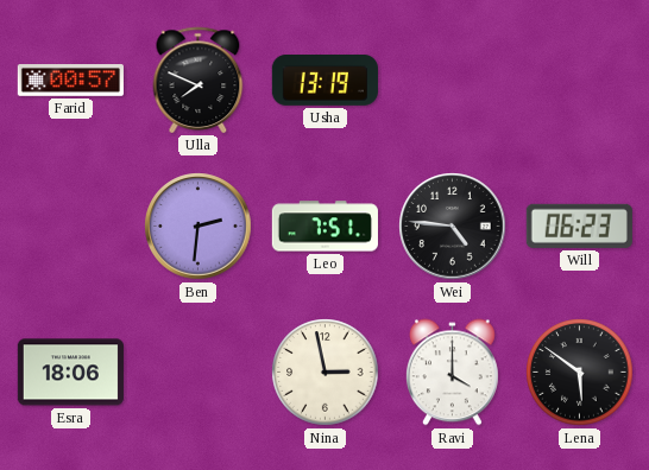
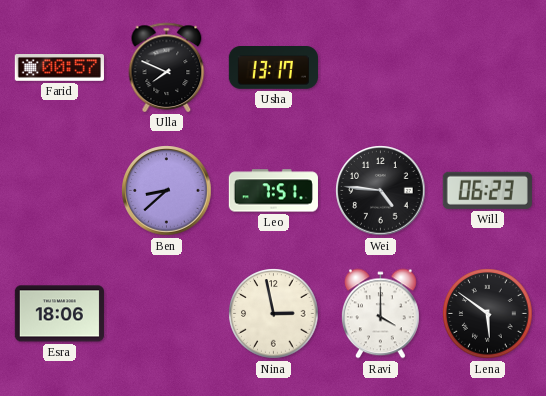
Usha: 13:19 -> 13:17 (273, 68)
Ben: 2:31 -> 8:38 (167, 191)
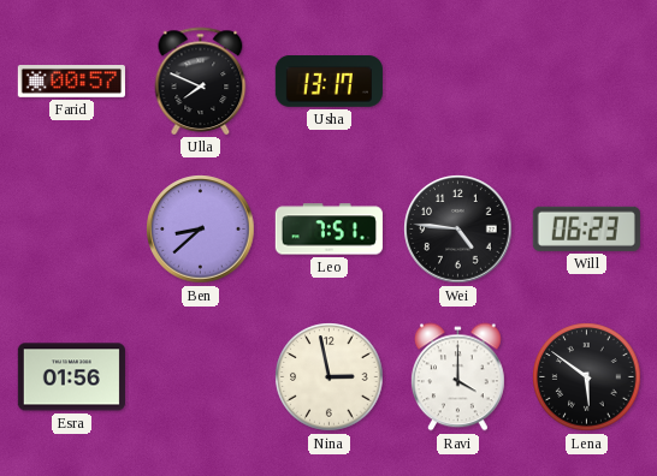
Esra: 18:06 -> 01:56 (71, 377)
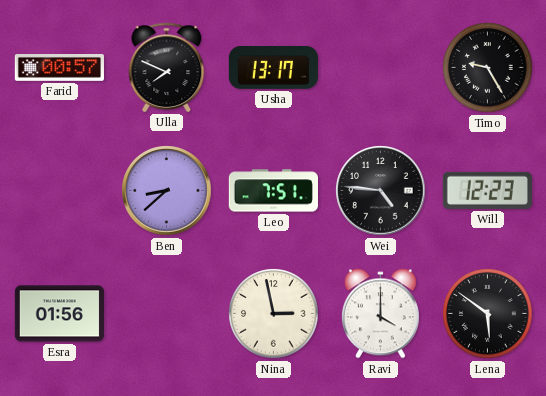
Timo: none -> 9:25 (488, 68)
Will: 06:23 -> 12:23 (487, 190)
